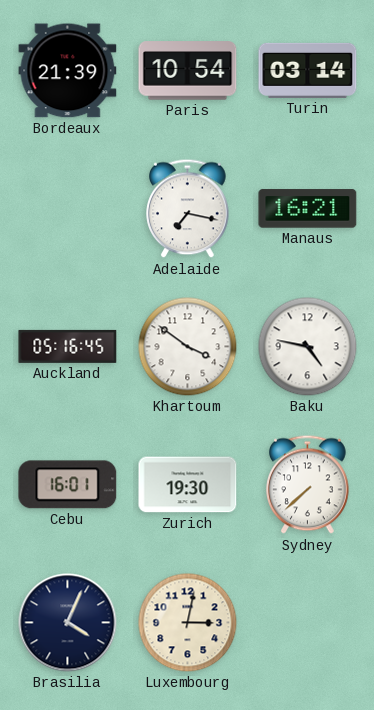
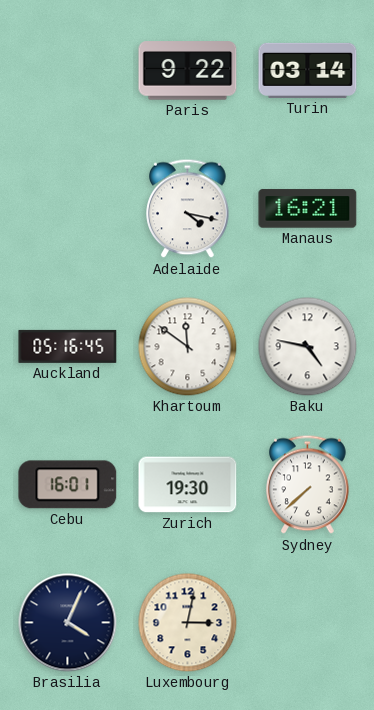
Bordeaux: 21:39 -> none (68, 71)
Paris: 10:54 -> 9:22 (188, 71)
Adelaide: 7:17 -> 4:17 (188, 209)
Khartoum: 3:51 -> 11:51 (188, 347)
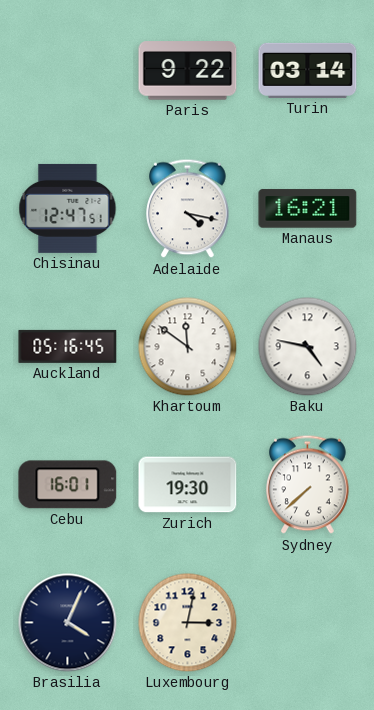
Chisinau: none -> 12:47 (68, 208)
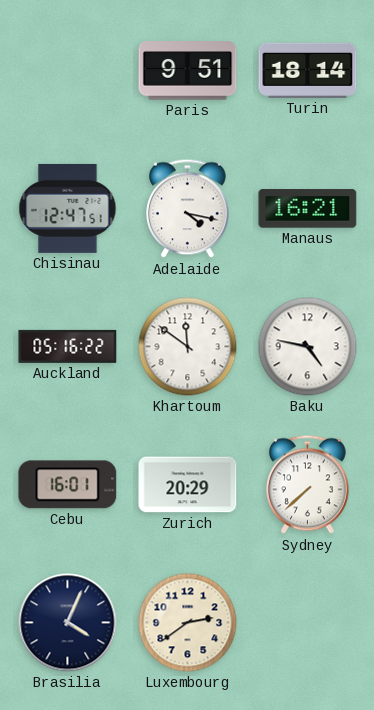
Paris: 9:22 -> 9:51 (188, 71)
Turin: 03:14 -> 18:14 (308, 70)
Auckland: 05:16:45 -> 05:16:22 (68, 346)
Zurich: 19:30 -> 20:29 (188, 485)
Luxembourg: 3:02 -> 2:39 (188, 623)
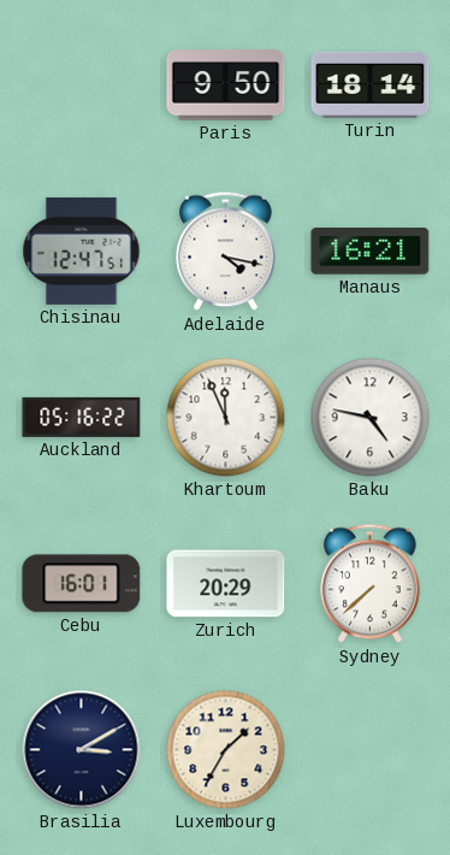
Paris: 9:51 -> 9:50 (226, 85)
Khartoum: 11:51 -> 11:56 (226, 418)
Brasilia: 4:04 -> 3:10 (82, 750)
Luxembourg: 2:39 -> 1:35 (226, 750)
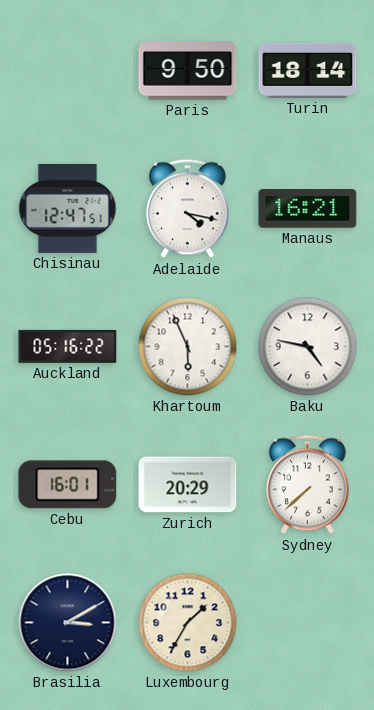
Khartoum: 11:56 -> 5:56 (188, 347)
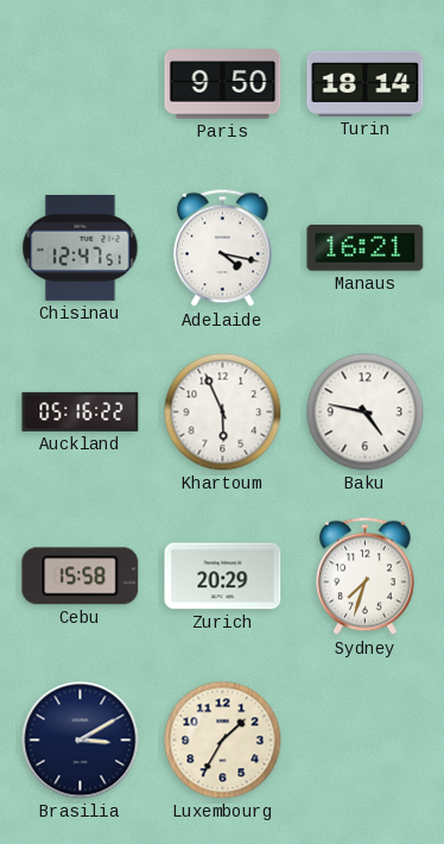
Cebu: 16:01 -> 15:58 (81, 577)
Sydney: 7:38 -> 7:33 (366, 577)
